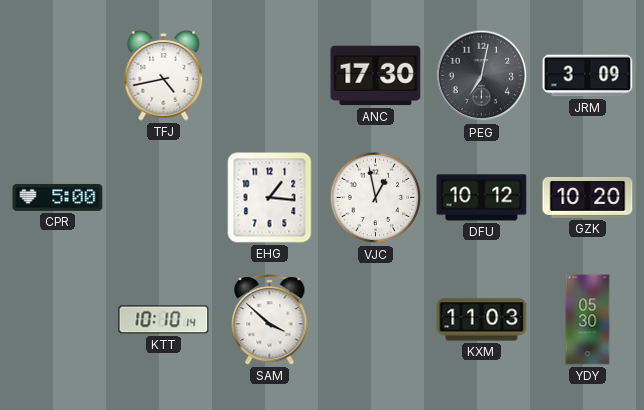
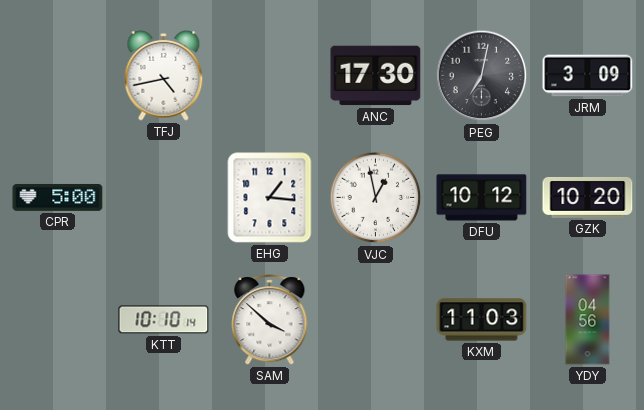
YDY: 05:30 -> 04:56 (588, 320)
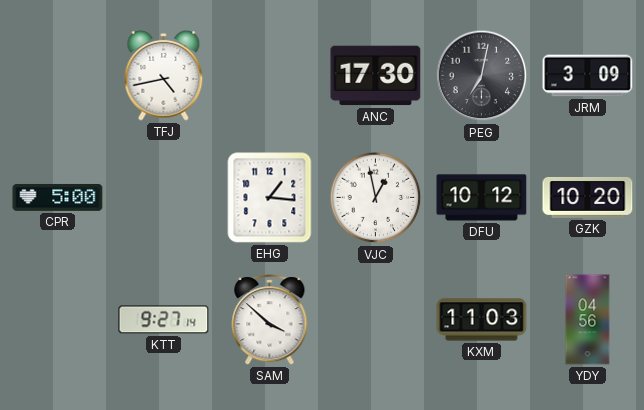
KTT: 10:10 -> 9:27 (164, 320)
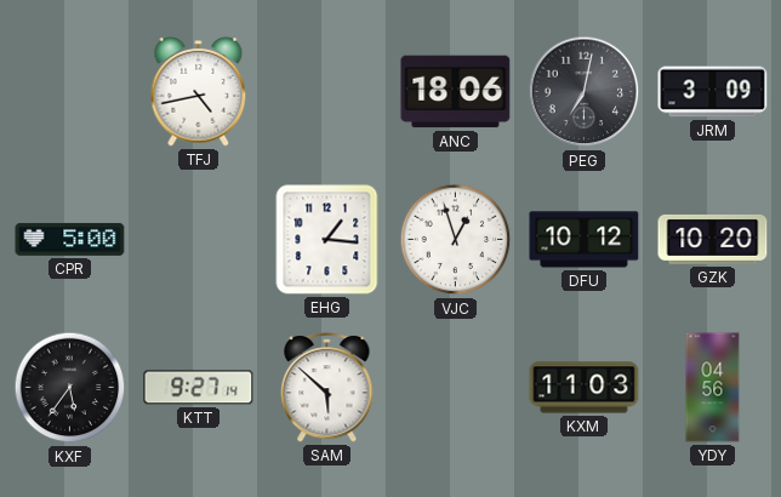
ANC: 17:30 -> 18:06 (456, 92)
VJC: 12:58 -> 12:57 (456, 240)
KXF: none -> 5:36 (70, 388)
SAM: 3:52 -> 5:52 (327, 388)
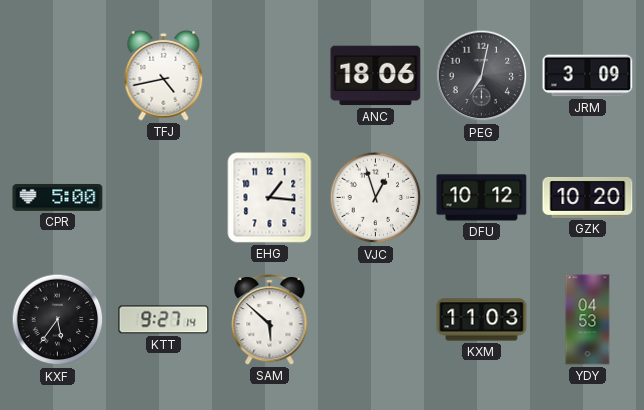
YDY: 04:56 -> 04:53 (588, 320)
